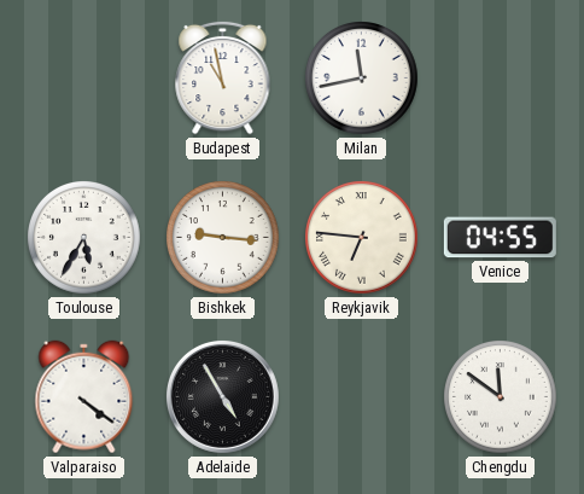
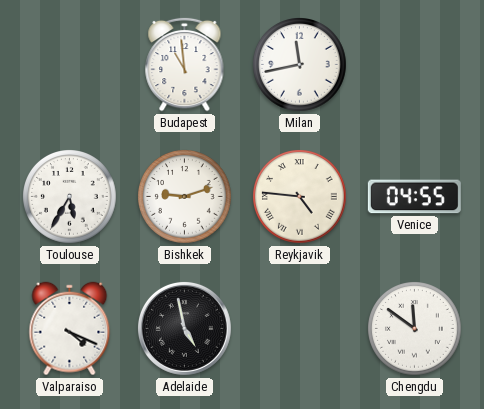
Budapest: 10:58 -> 10:59 (185, 64)
Bishkek: 9:16 -> 9:12 (185, 197)
Reykjavik: 6:46 -> 4:46 (300, 197)
Valparaiso: 4:21 -> 4:19 (70, 329)
Adelaide: 4:55 -> 4:58 (184, 328)
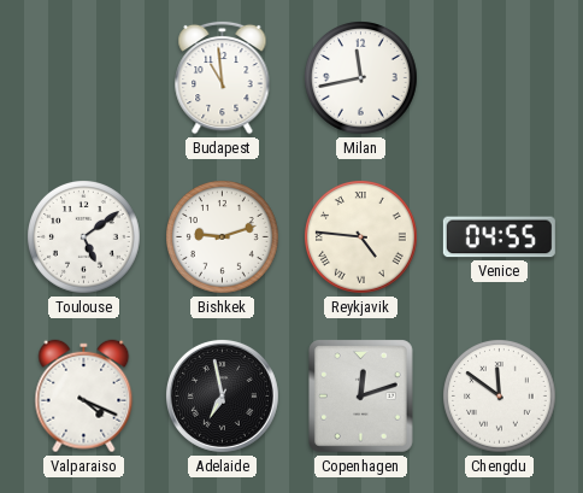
Toulouse: 5:35 -> 5:09 (84, 237)
Adelaide: 4:58 -> 6:58 (222, 395)
Copenhagen: none -> 12:12 (361, 397)
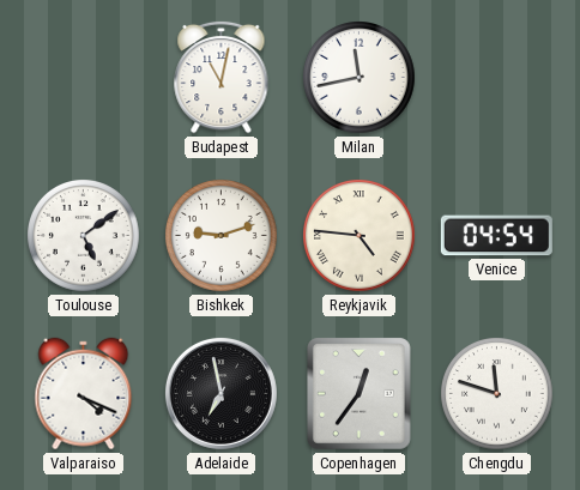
Budapest: 10:59 -> 11:02 (222, 77)
Venice: 04:55 -> 04:54 (496, 236)
Copenhagen: 12:12 -> 12:36 (360, 394)
Chengdu: 11:51 -> 11:48 (497, 394)
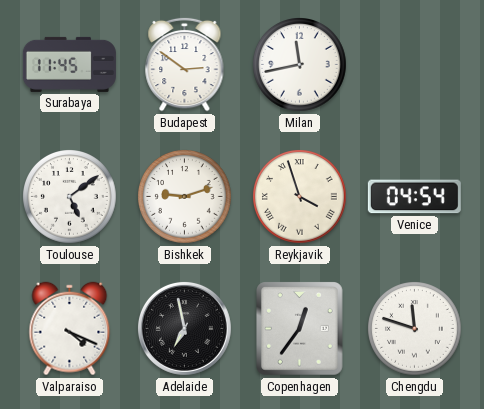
Surabaya: none -> 11:45 (69, 64)
Budapest: 11:02 -> 2:51 (185, 64)
Reykjavik: 4:46 -> 3:57 (300, 197)
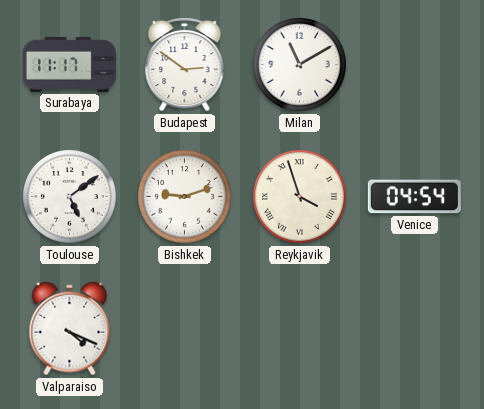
Surabaya: 11:45 -> 11:17 (69, 64)
Milan: 11:43 -> 11:10 (300, 65)
Adelaide: 6:58 -> none (184, 328)
Copenhagen: 12:36 -> none (300, 329)
Chengdu: 11:48 -> none (415, 329)
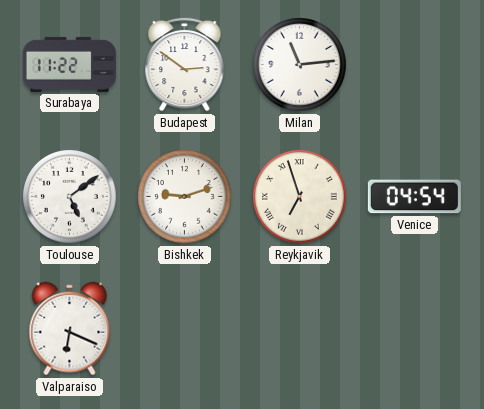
Surabaya: 11:17 -> 11:22 (69, 64)
Milan: 11:10 -> 11:14 (300, 65)
Reykjavik: 3:57 -> 6:57 (300, 197)
Valparaiso: 4:19 -> 6:19 (70, 329)
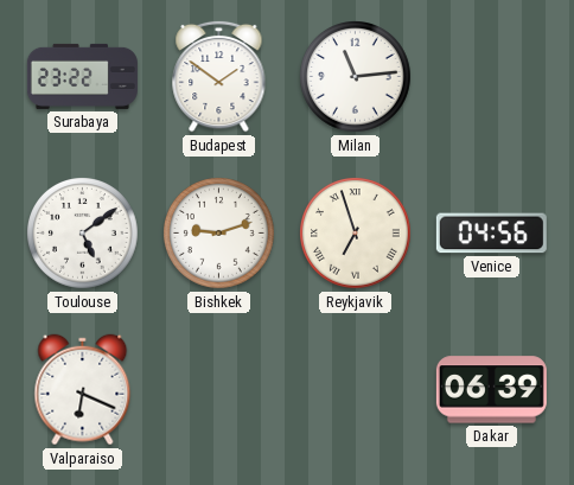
Surabaya: 11:22 -> 23:22 (82, 76)
Budapest: 2:51 -> 1:51 (219, 76)
Venice: 04:54 -> 04:56 (491, 234)
Dakar: none -> 06:39 (491, 390)
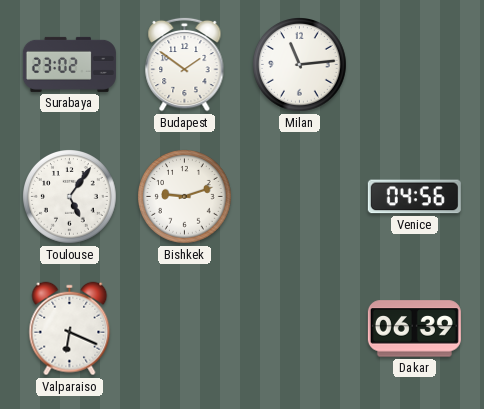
Surabaya: 23:22 -> 23:02 (69, 64)
Toulouse: 5:09 -> 5:06 (70, 197)
Reykjavik: 6:57 -> none (356, 234)
